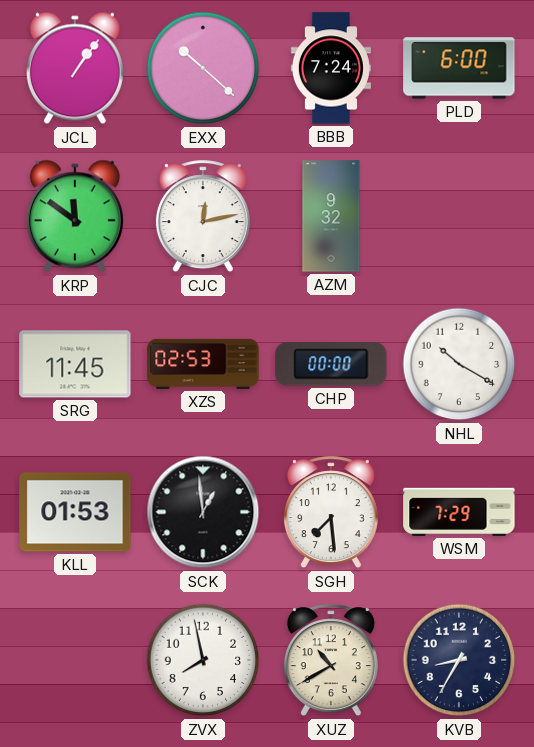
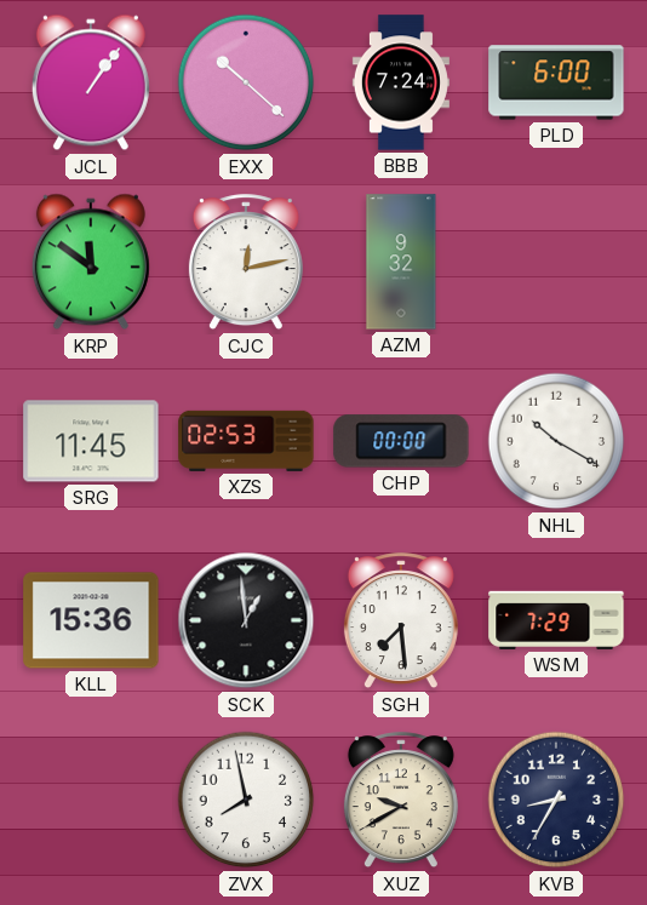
KLL: 01:53 -> 15:36 (91, 620)
XUZ: 10:40 -> 9:40 (401, 801)
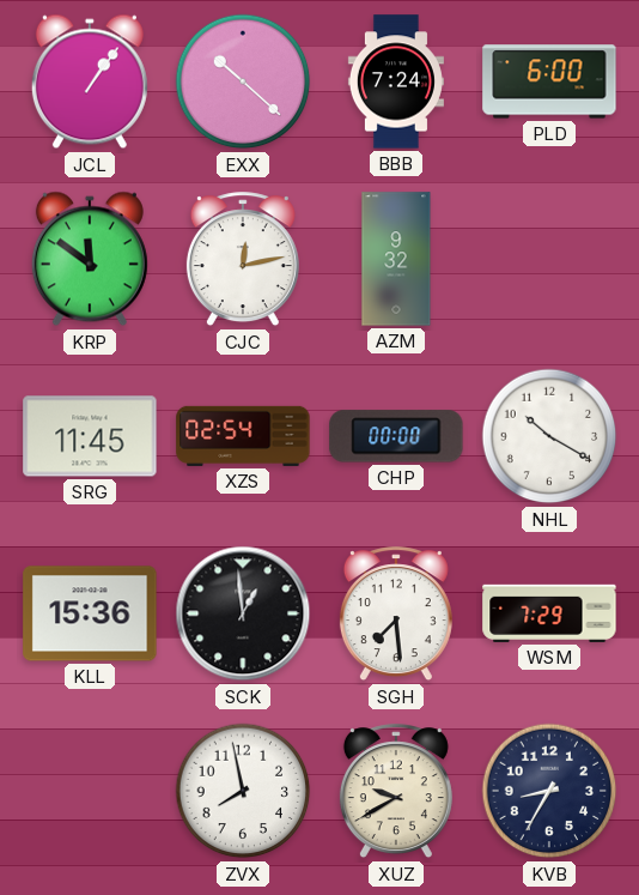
XZS: 02:53 -> 02:54 (243, 436)
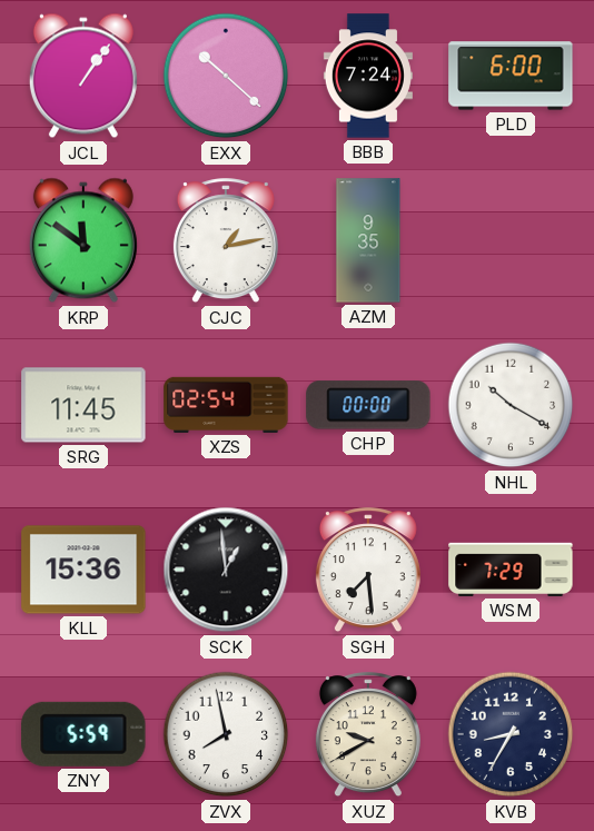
CJC: 12:13 -> 1:13 (226, 241)
AZM: 9:32 -> 9:35 (368, 240)
ZNY: none -> 5:59 (83, 734)
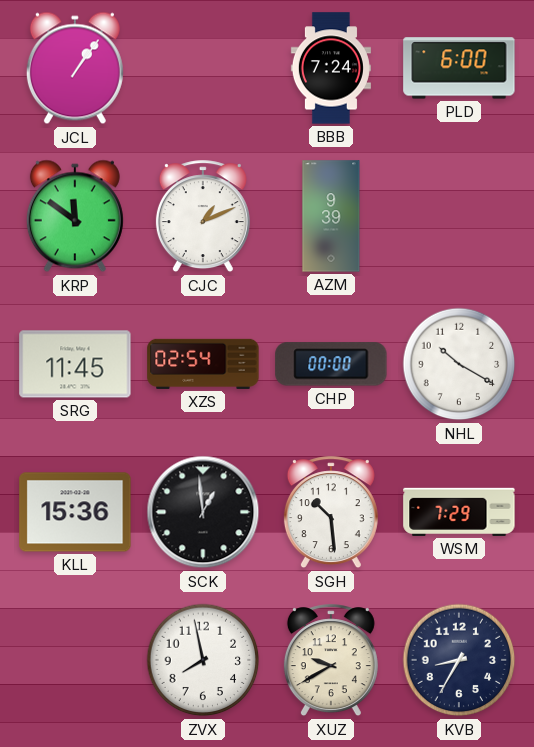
EXX: 10:22 -> none (226, 76)
CJC: 1:13 -> 1:11 (203, 217)
AZM: 9:35 -> 9:39 (331, 216)
SGH: 7:29 -> 10:29 (331, 513)
ZNY: 5:59 -> none (83, 734)
